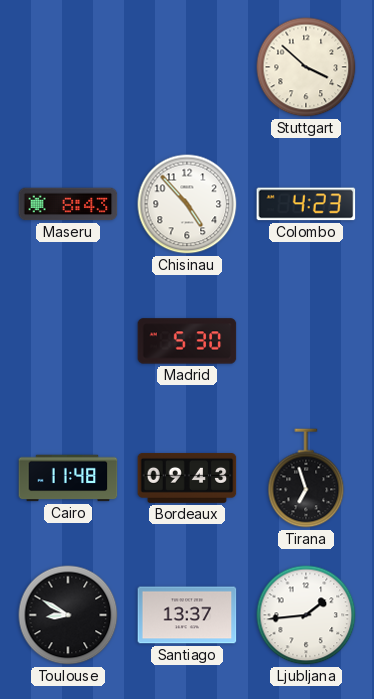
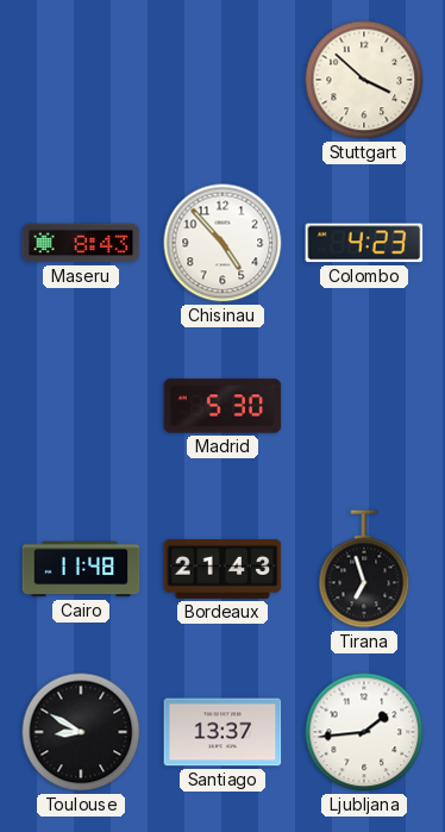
Bordeaux: 09:43 -> 21:43 (223, 569)
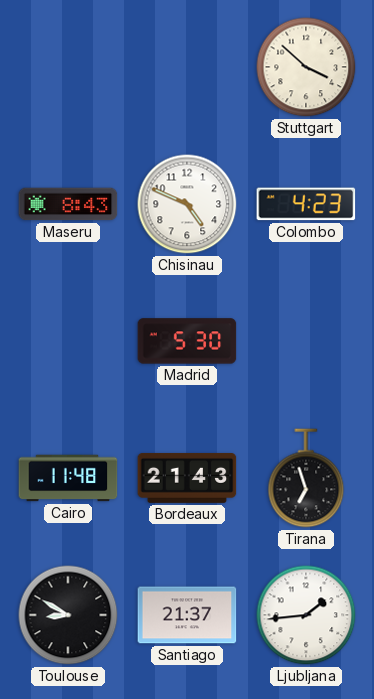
Chisinau: 4:53 -> 4:49 (187, 204)
Santiago: 13:37 -> 21:37 (187, 615)
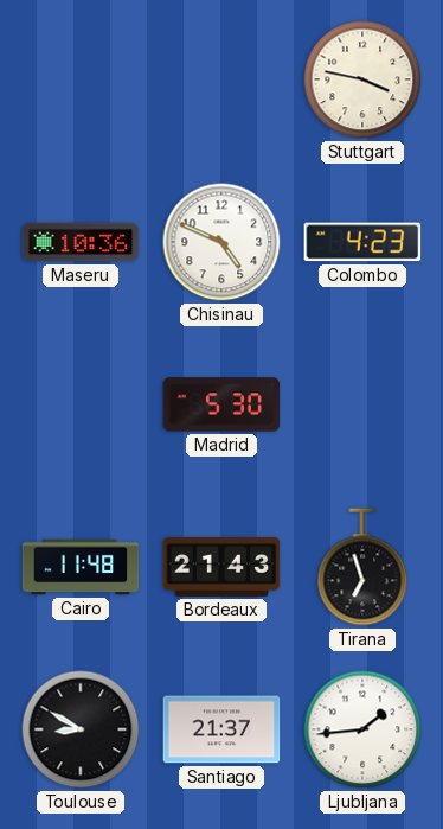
Stuttgart: 3:52 -> 3:47 (362, 79)
Maseru: 8:43 -> 10:36 (81, 242)
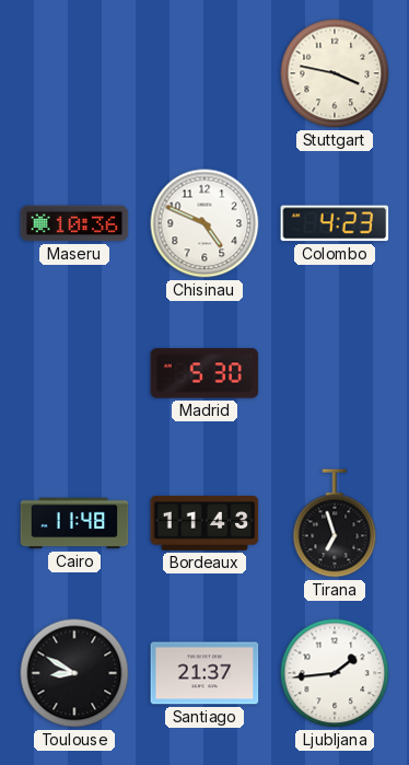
Bordeaux: 21:43 -> 11:43 (204, 523)
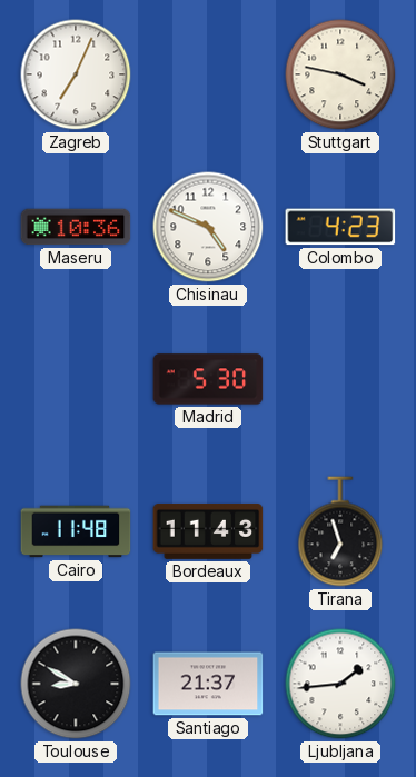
Zagreb: none -> 7:04 (76, 74)
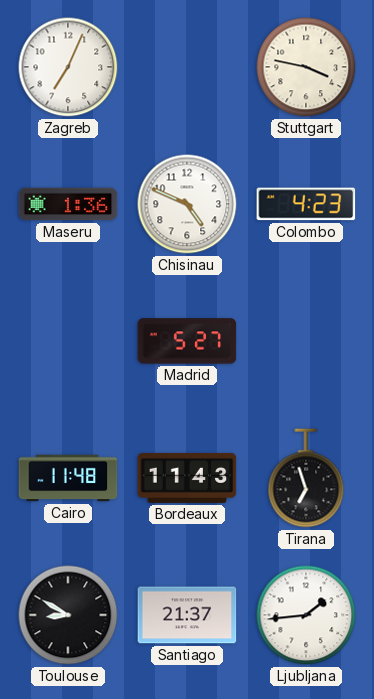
Maseru: 10:36 -> 1:36 (68, 204)
Madrid: 5:30 -> 5:27 (187, 341)
